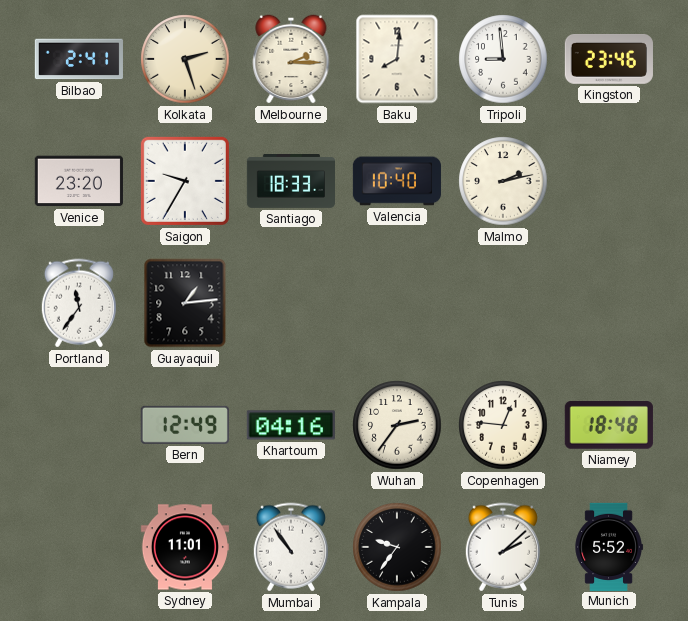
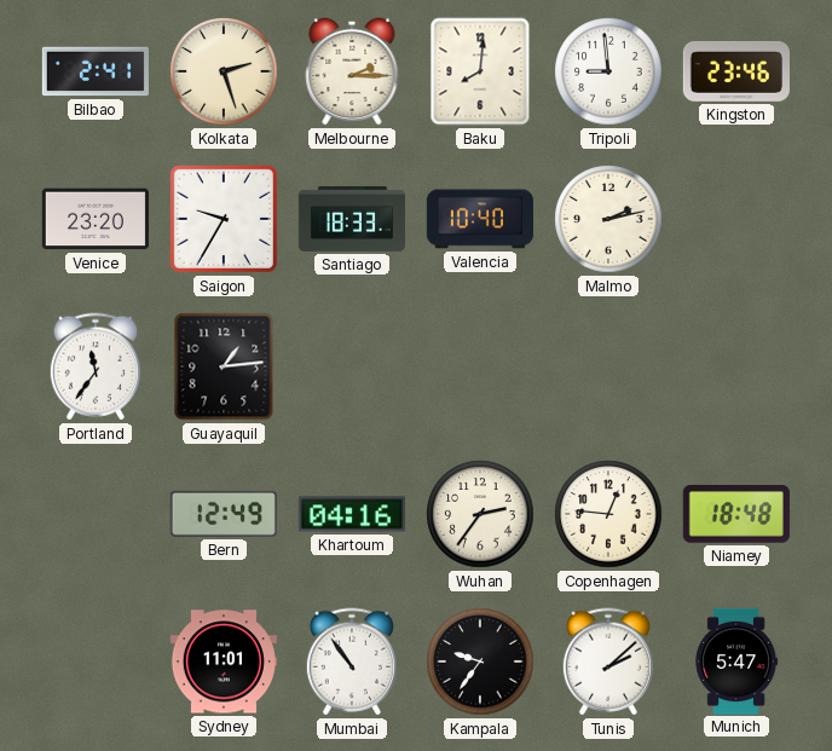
Munich: 5:52 -> 5:47 (736, 660)
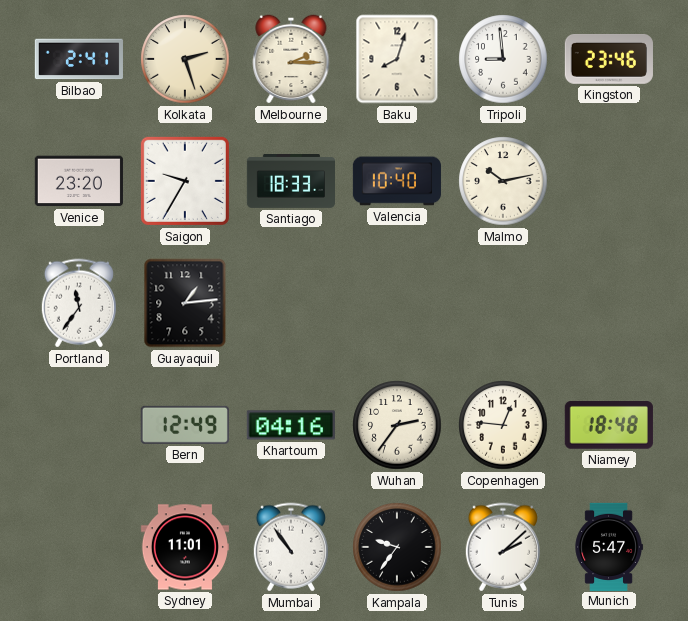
Baku: 8:01 -> 8:03 (397, 59)
Malmo: 2:13 -> 10:13 (503, 181)
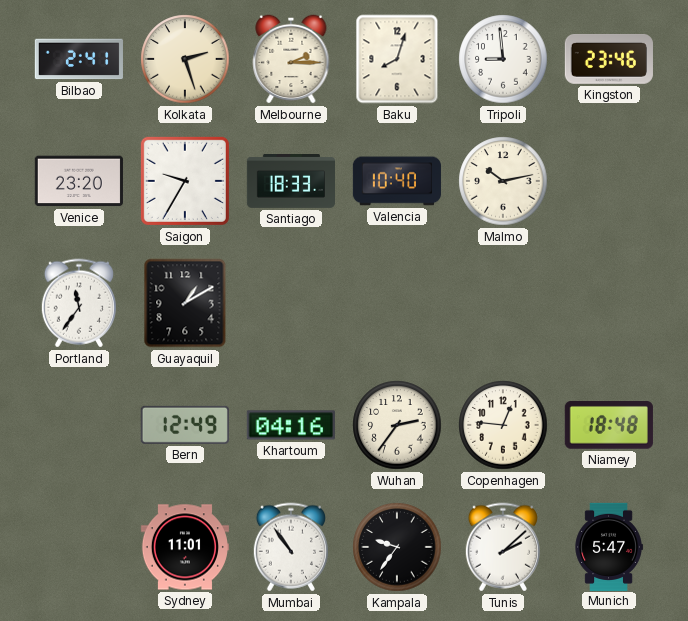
Guayaquil: 1:14 -> 1:10 (185, 303)
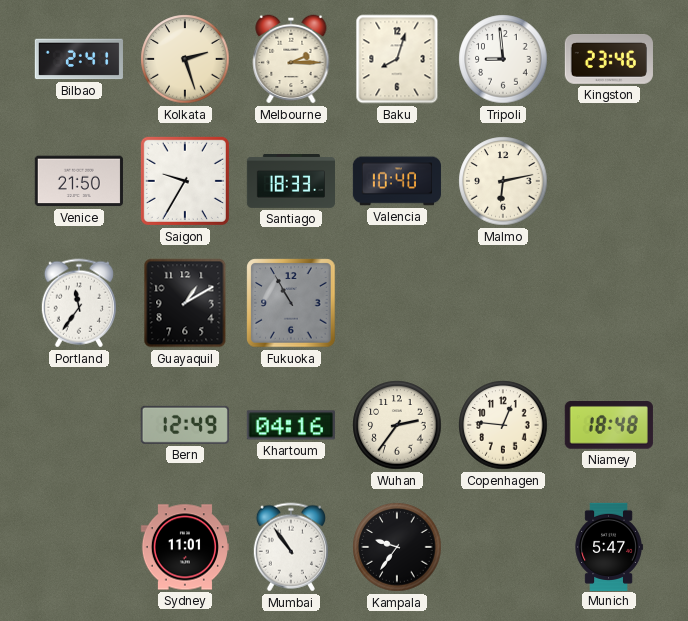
Venice: 23:20 -> 21:50 (79, 181)
Malmo: 10:13 -> 6:13 (503, 181)
Fukuoka: none -> 10:55 (291, 303)
Tunis: 2:08 -> none (503, 547)
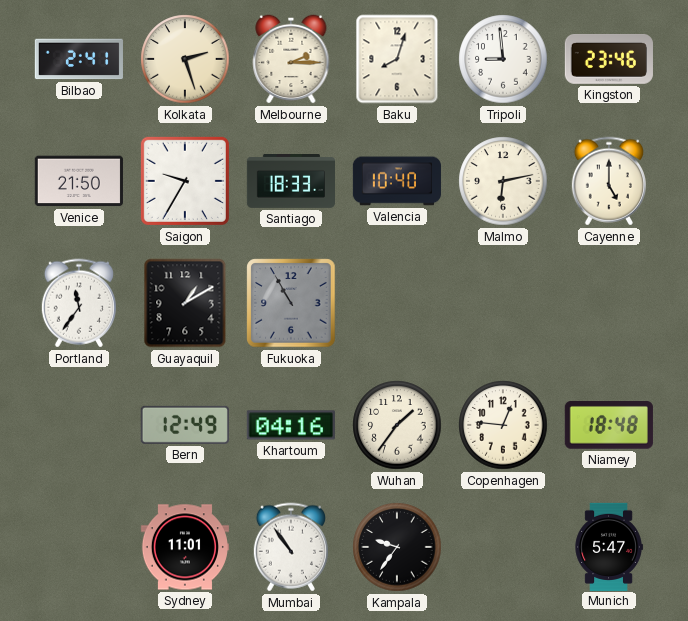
Cayenne: none -> 5:00 (609, 181)
Wuhan: 2:36 -> 1:36 (397, 425)
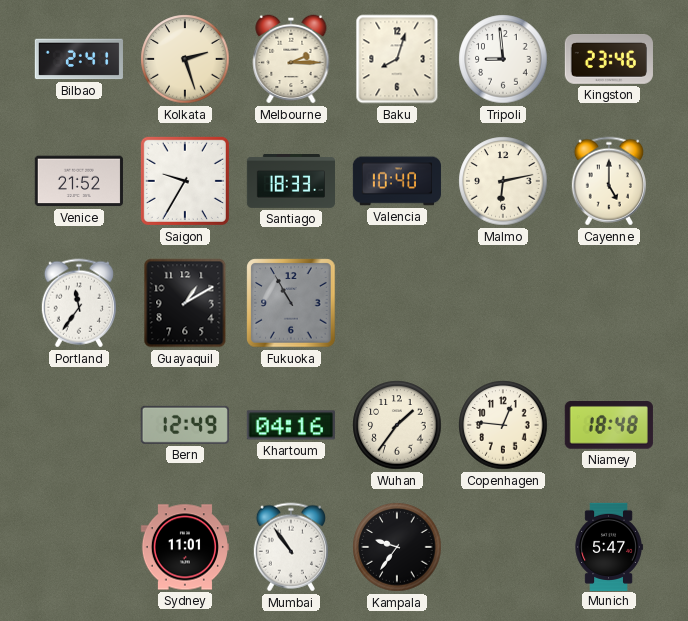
Venice: 21:50 -> 21:52 (79, 181)
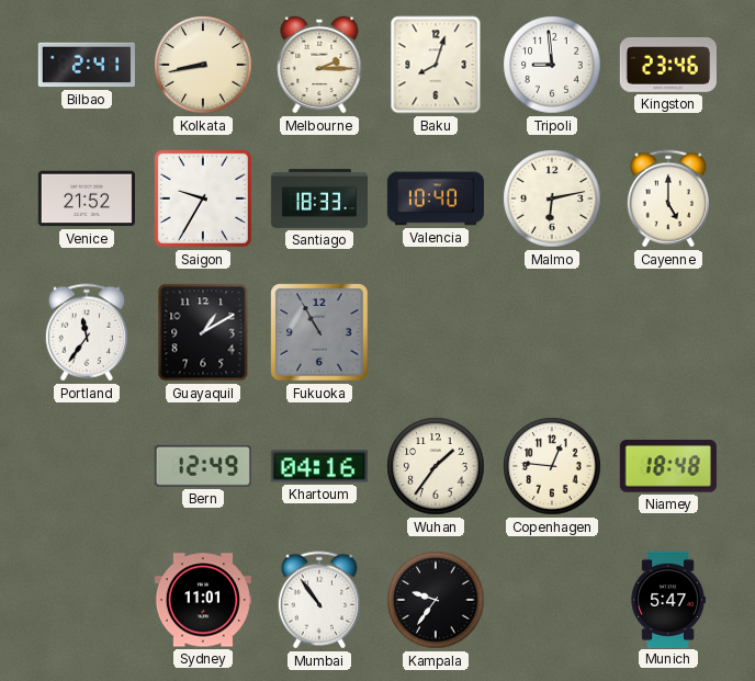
Kolkata: 2:27 -> 8:43 (203, 65)
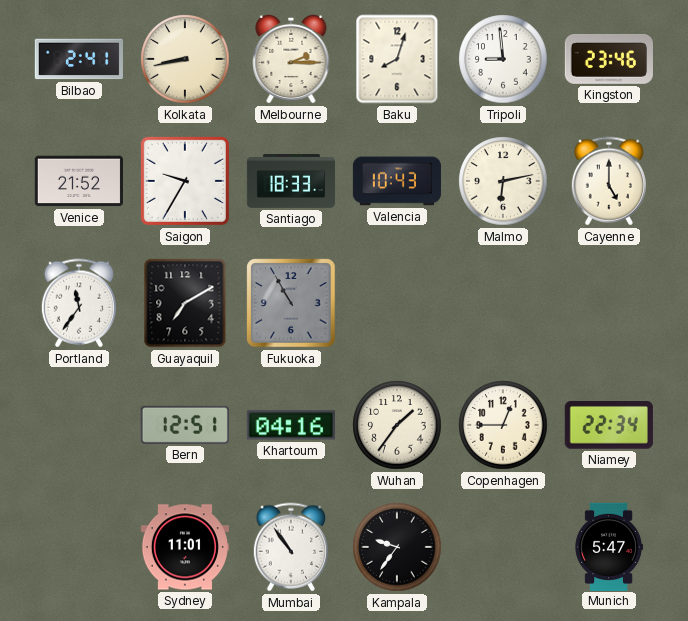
Valencia: 10:40 -> 10:43 (397, 181)
Guayaquil: 1:10 -> 7:10 (185, 303)
Bern: 12:49 -> 12:51 (185, 425)
Copenhagen: 12:46 -> 12:45 (503, 425)
Niamey: 18:48 -> 22:34 (609, 426)
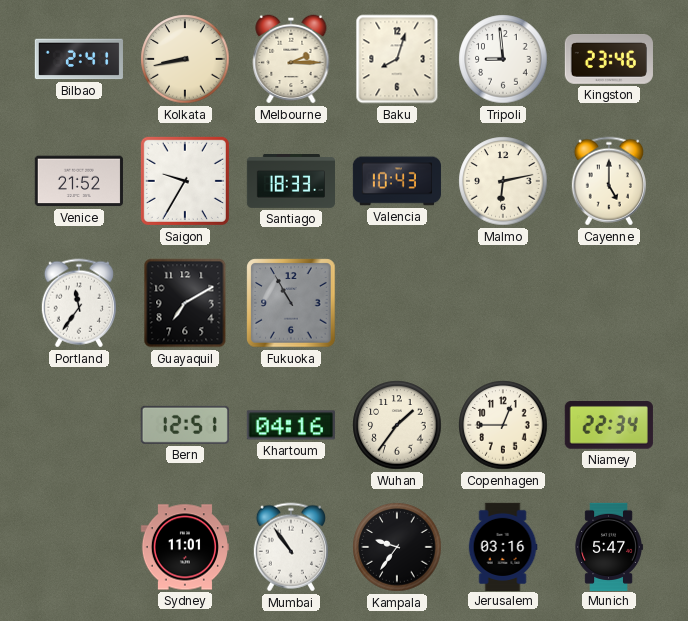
Jerusalem: none -> 03:16 (503, 546)
